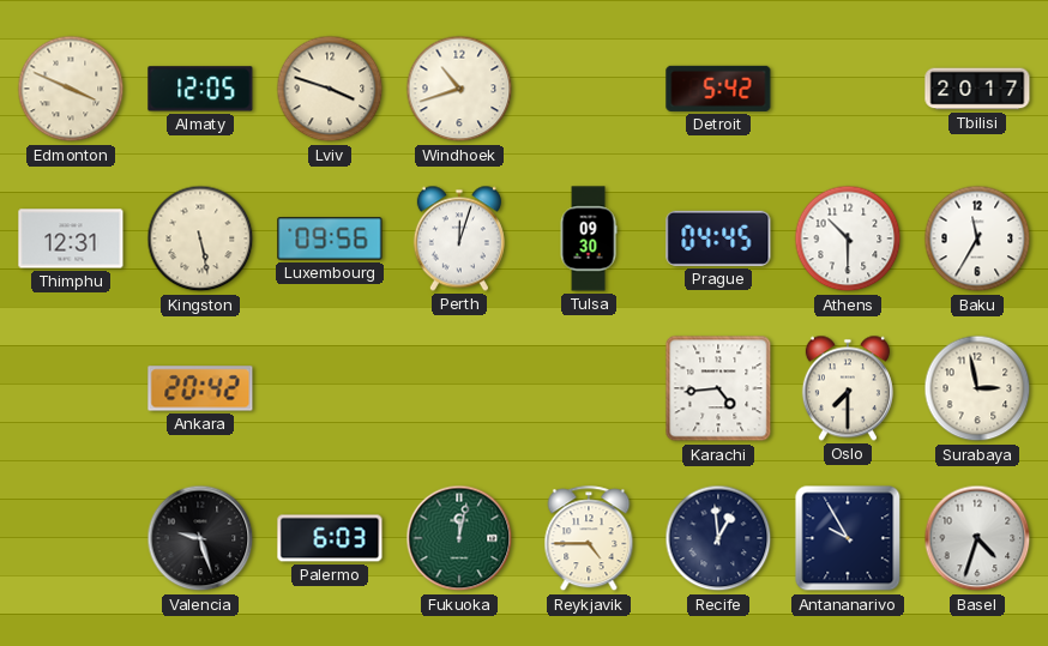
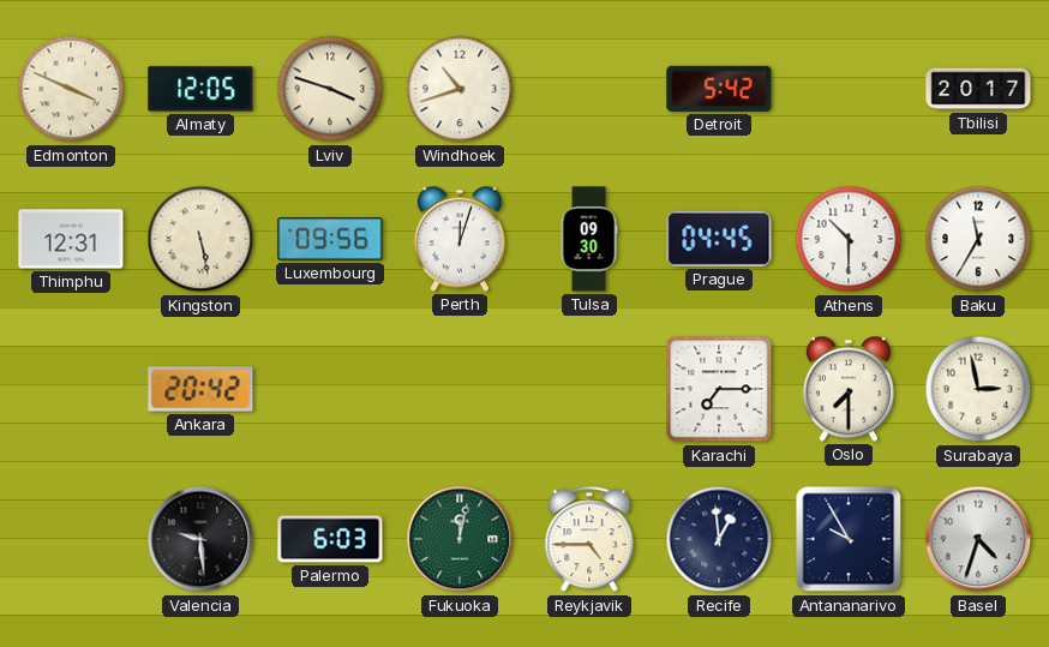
Karachi: 4:44 -> 7:15 (719, 389)
Valencia: 9:27 -> 9:29 (200, 539)
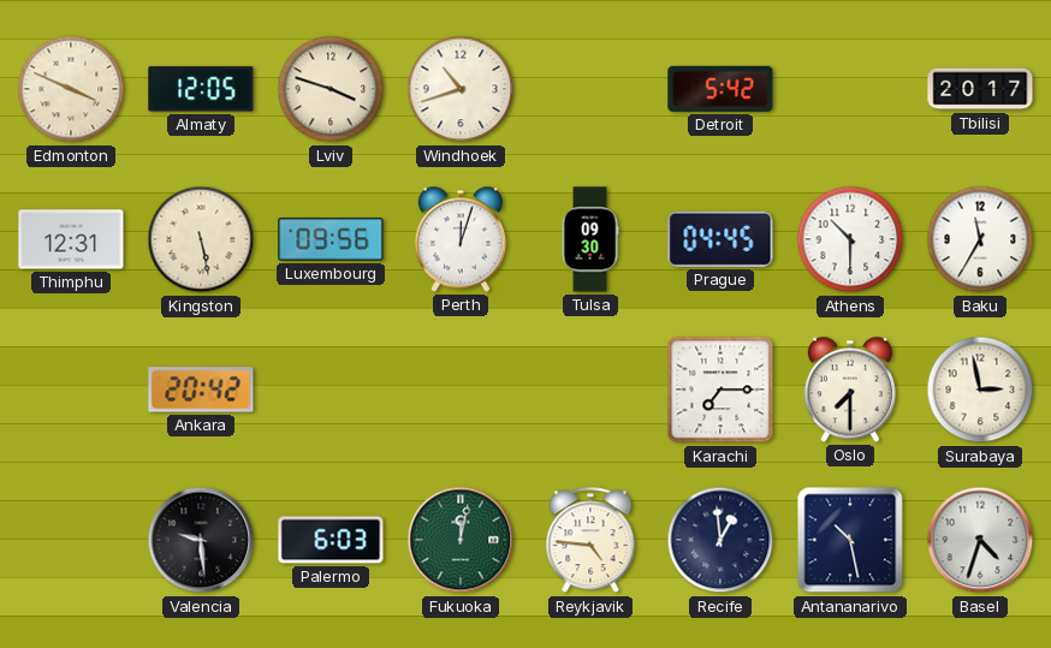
Reykjavik: 4:45 -> 4:46 (590, 541)
Antananarivo: 9:55 -> 10:28 (850, 540)
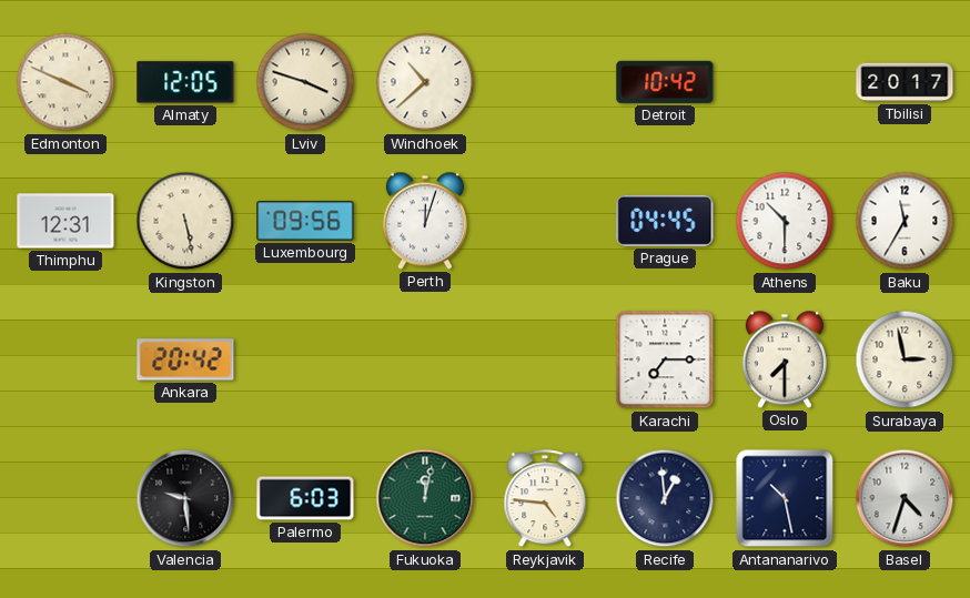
Windhoek: 10:42 -> 10:38 (425, 82)
Detroit: 5:42 -> 10:42 (665, 82)
Tulsa: 09:30 -> none (590, 239)
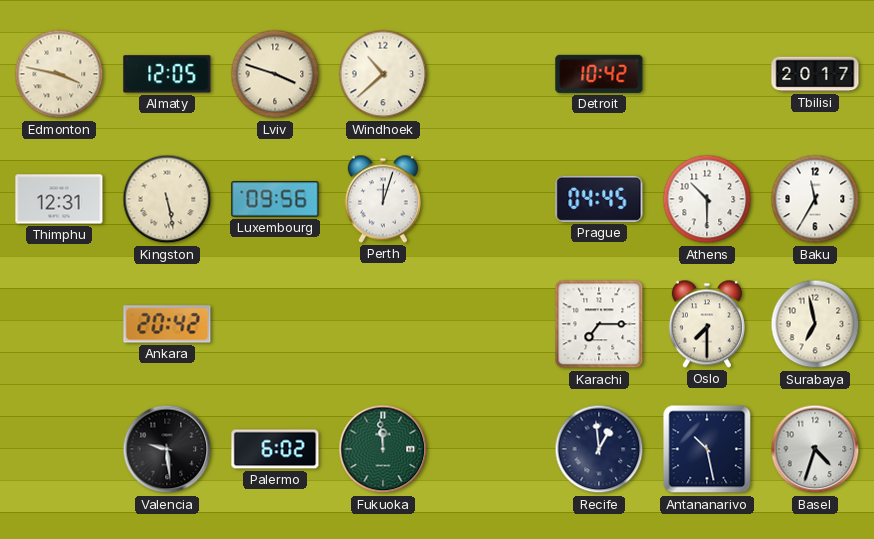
Edmonton: 3:49 -> 3:47 (59, 74)
Surabaya: 2:58 -> 6:58 (815, 324)
Palermo: 6:03 -> 6:02 (275, 449)
Fukuoka: 12:02 -> 11:59 (383, 449)
Reykjavik: 4:46 -> none (545, 499)
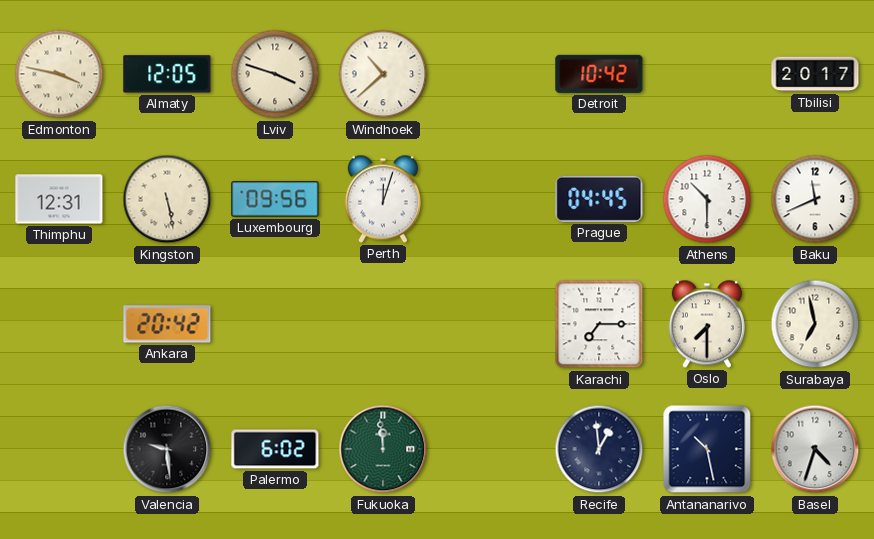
Baku: 11:35 -> 11:41 (815, 199)
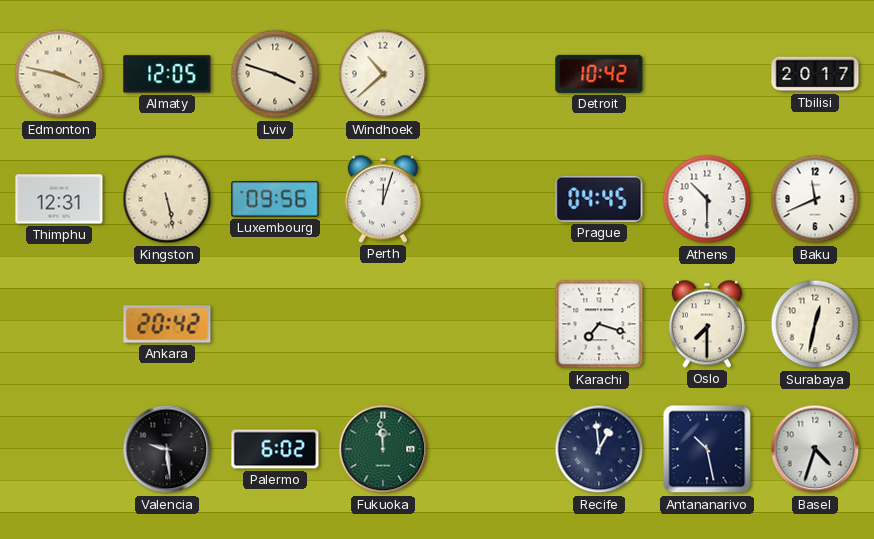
Karachi: 7:15 -> 7:18 (599, 324)
Surabaya: 6:58 -> 12:32 (815, 324)
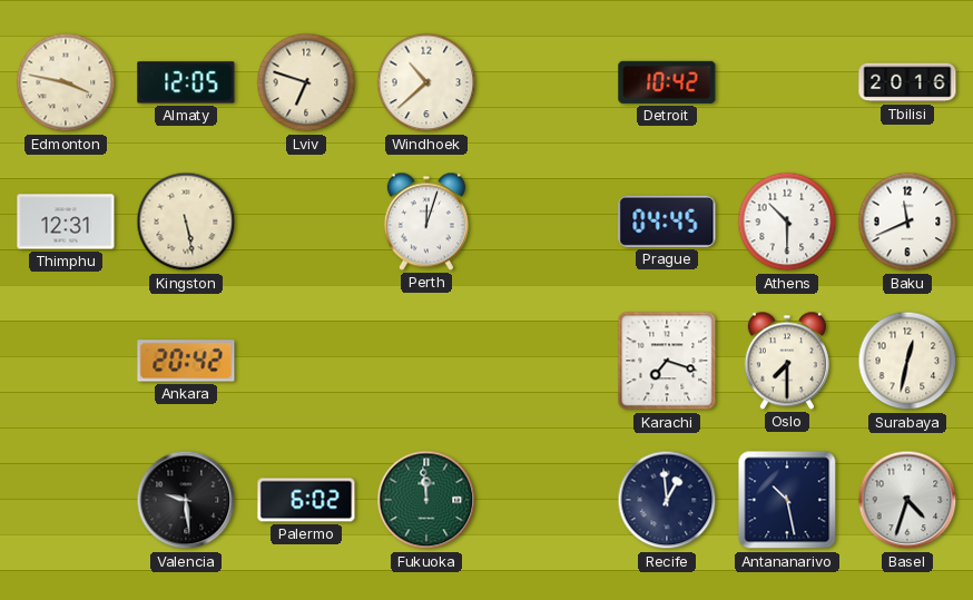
Lviv: 3:48 -> 6:48 (306, 82)
Tbilisi: 20:17 -> 20:16 (907, 82)
Luxembourg: 09:56 -> none (275, 199)
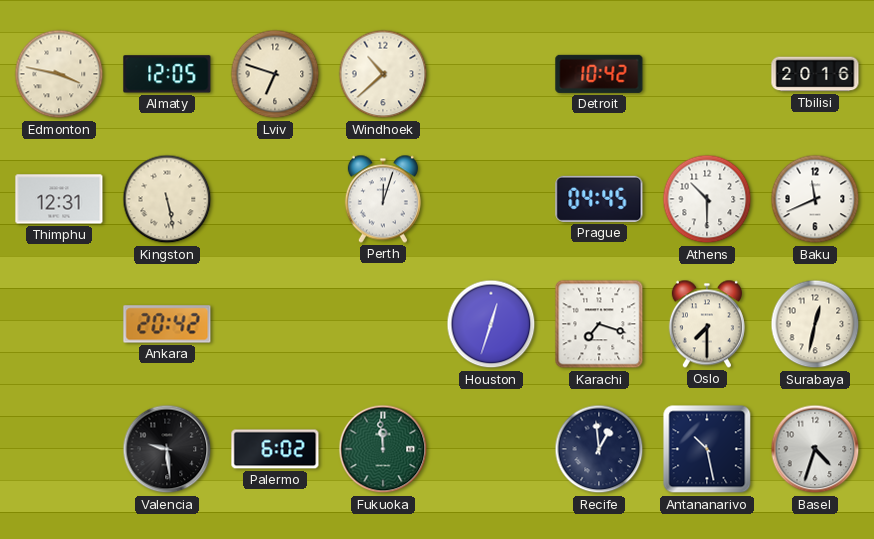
Houston: none -> 12:33 (491, 324)
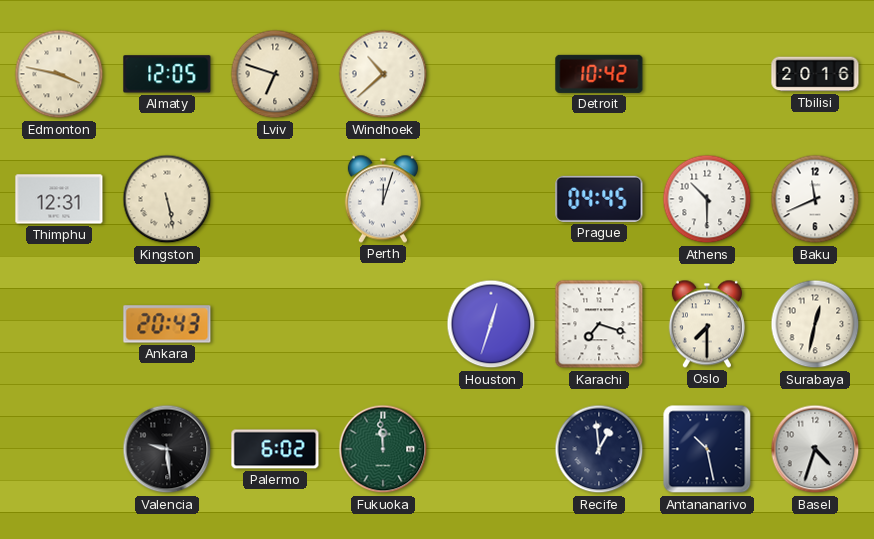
Ankara: 20:42 -> 20:43 (167, 324)
